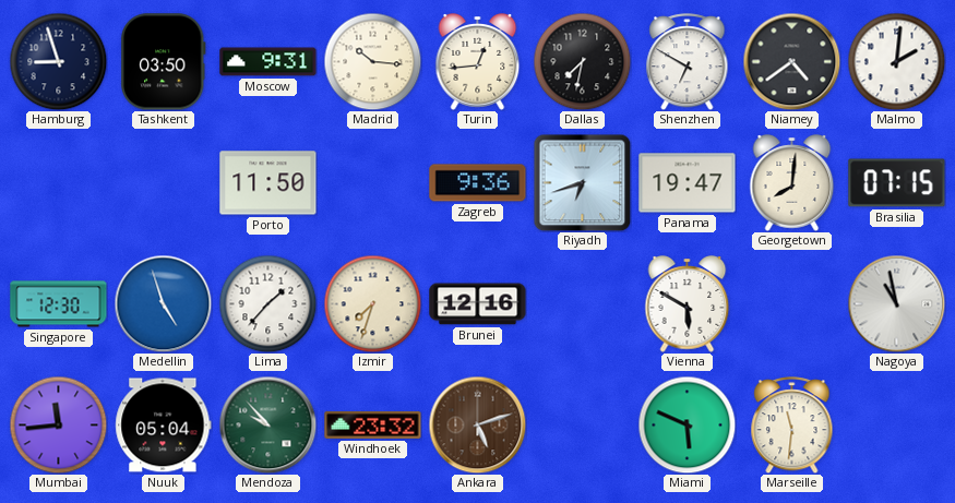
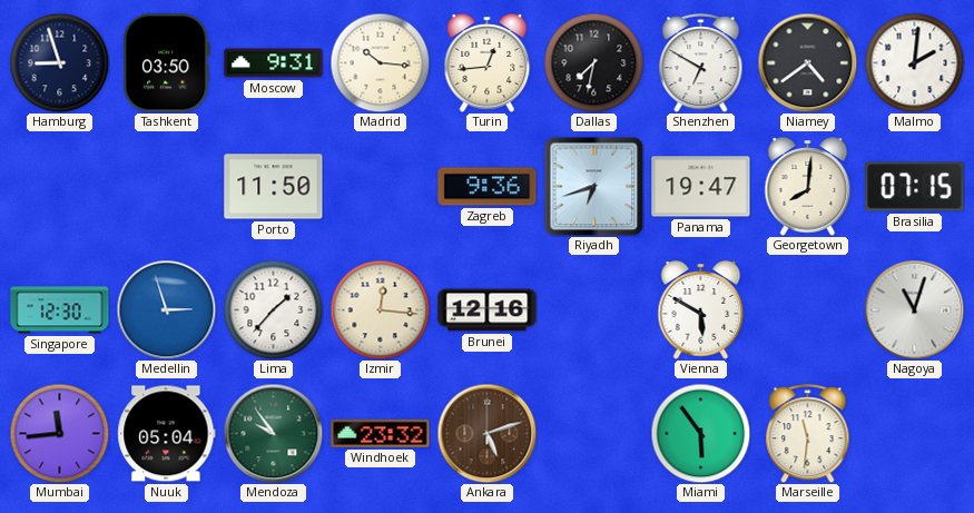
Medellin: 4:57 -> 2:57 (166, 309)
Izmir: 7:33 -> 12:16 (380, 309)
Nagoya: 10:58 -> 11:03 (914, 309)
Mendoza: 9:53 -> 9:54 (273, 433)
Miami: 5:49 -> 5:54 (700, 433)
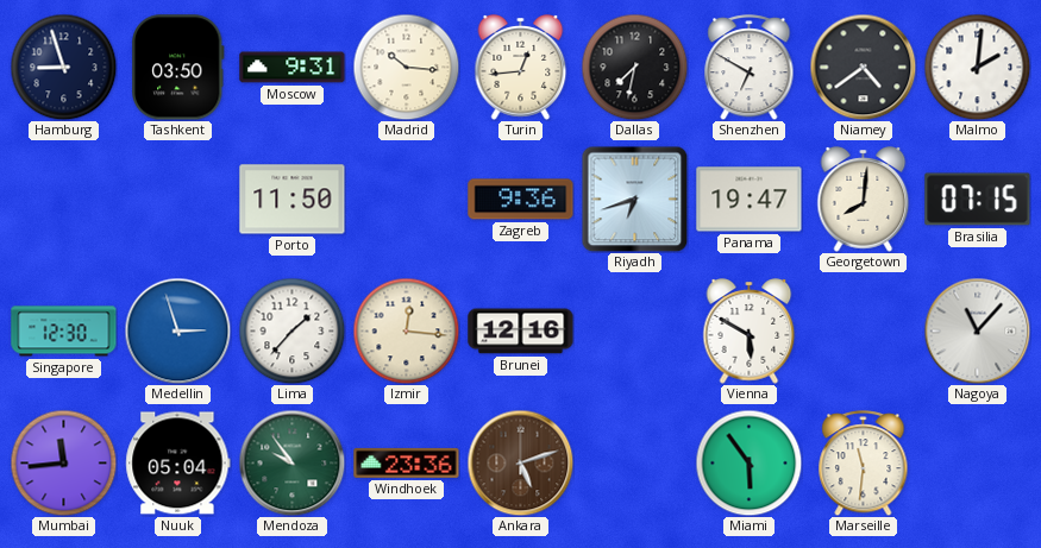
Nagoya: 11:03 -> 11:07 (977, 330)
Windhoek: 23:32 -> 23:36 (407, 462)
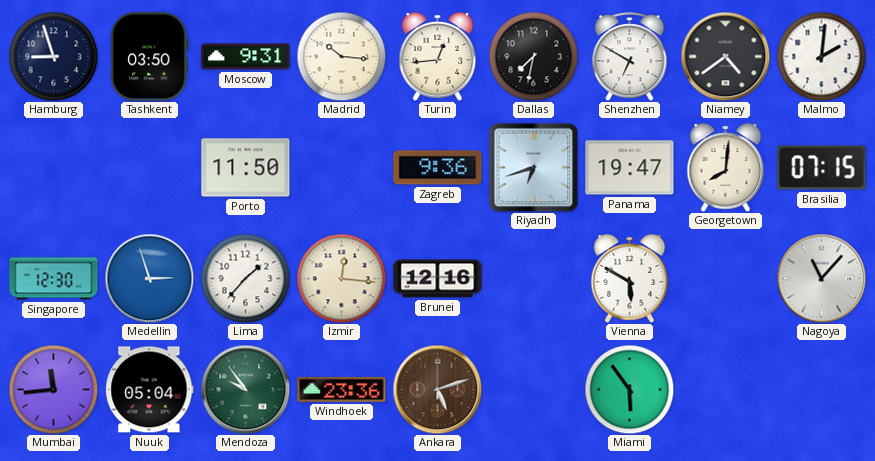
Marseille: 11:31 -> none (864, 464)
